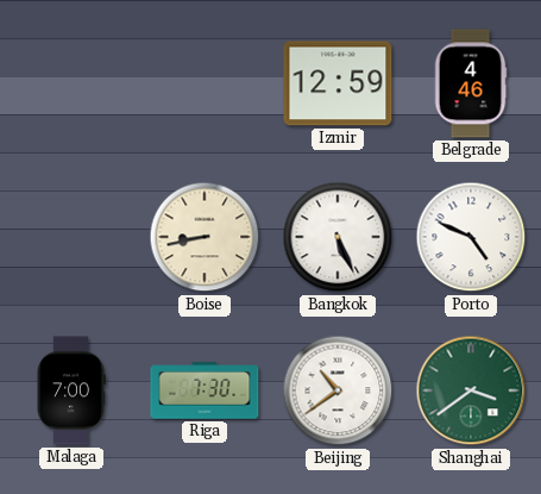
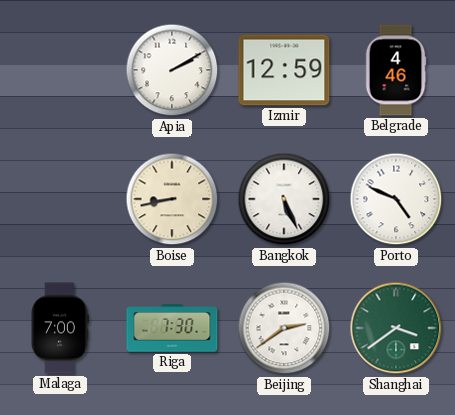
Apia: none -> 2:10 (172, 70)
Beijing: 10:39 -> 2:39 (284, 328)
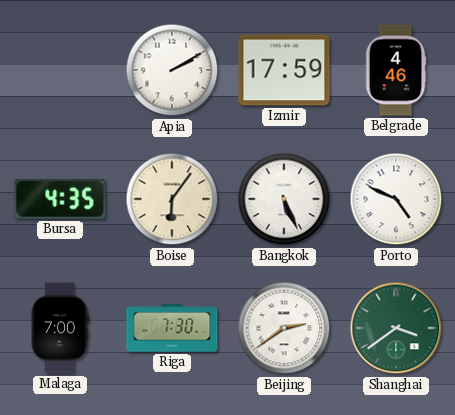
Izmir: 12:59 -> 17:59 (284, 70)
Bursa: none -> 4:35 (60, 199)
Boise: 8:43 -> 6:06 (172, 199)
